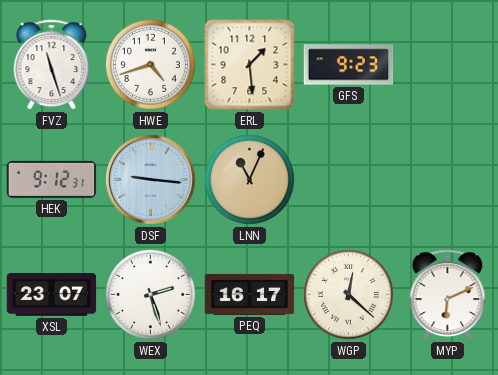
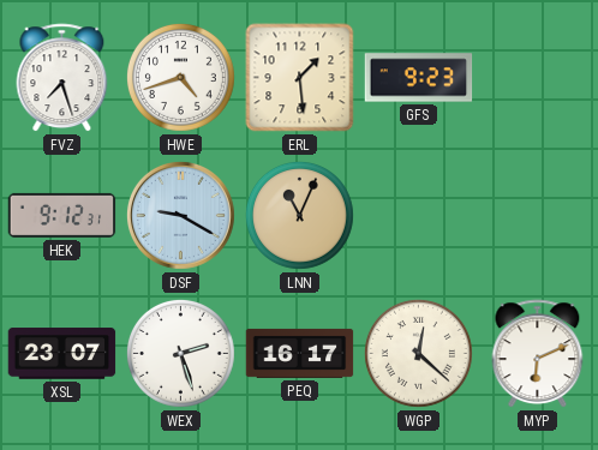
FVZ: 11:27 -> 7:27 (62, 78)
DSF: 9:16 -> 9:20 (180, 215)
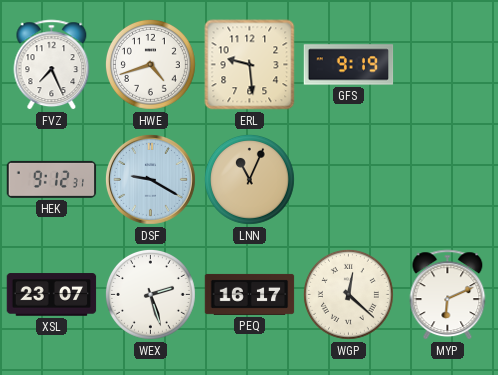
FVZ: 7:27 -> 7:26 (52, 65)
ERL: 1:29 -> 9:29 (250, 65)
GFS: 9:23 -> 9:19 (349, 65)
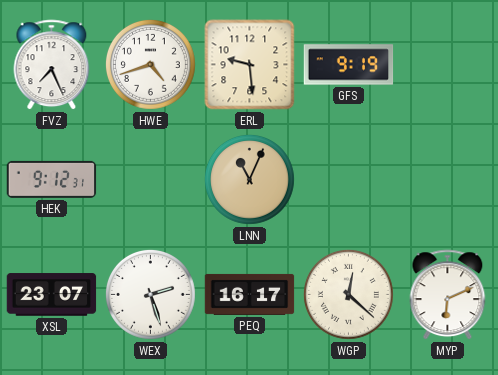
DSF: 9:20 -> none (150, 179)
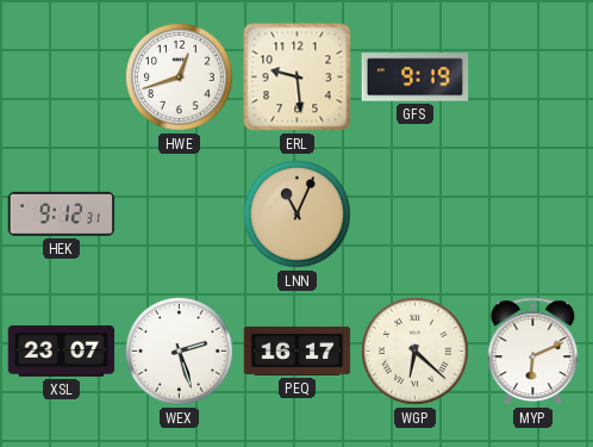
FVZ: 7:26 -> none (52, 65)
HWE: 4:42 -> 12:42 (179, 76)
WGP: 12:22 -> 6:22 (414, 350)
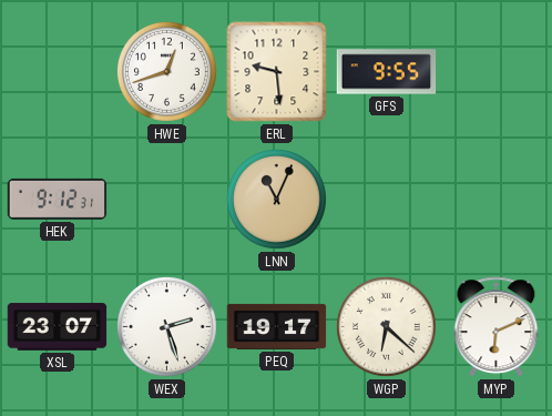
GFS: 9:19 -> 9:55 (387, 72)
PEQ: 16:17 -> 19:17 (277, 326)
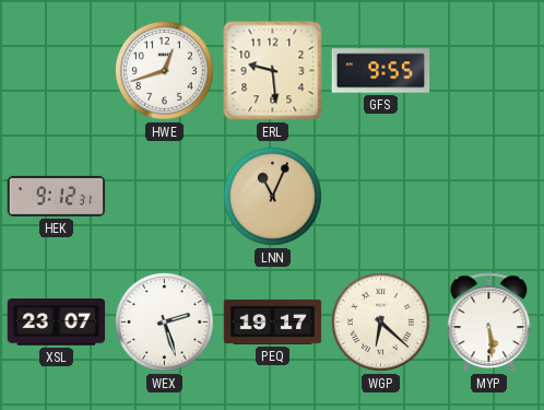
MYP: 6:11 -> 5:29 (489, 323)
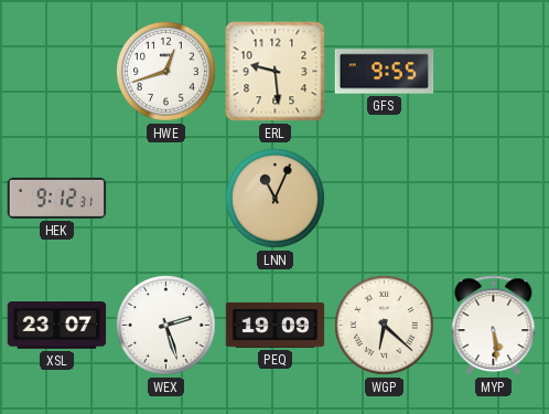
PEQ: 19:17 -> 19:09 (276, 325)
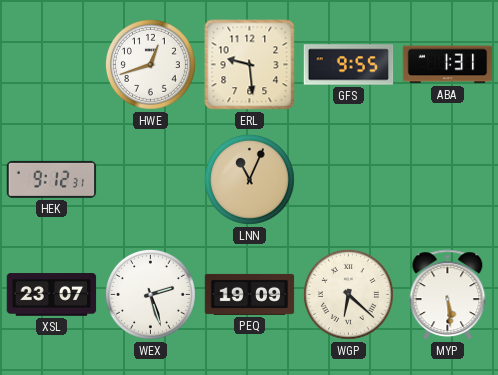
ABA: none -> 1:31 (448, 65)
